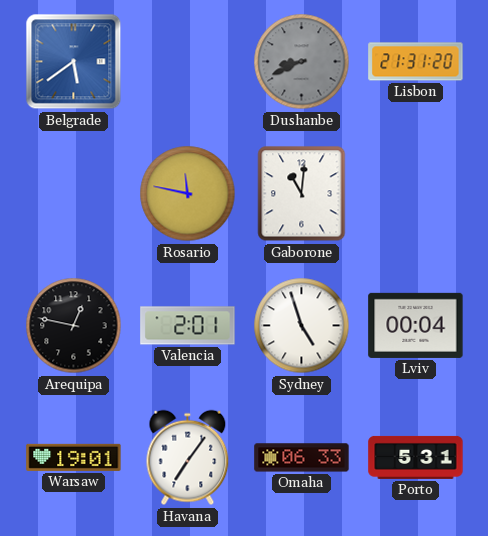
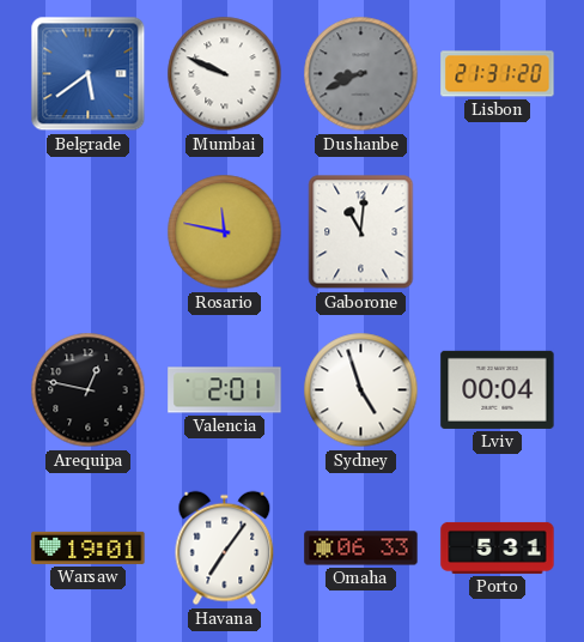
Mumbai: none -> 9:49 (225, 74)
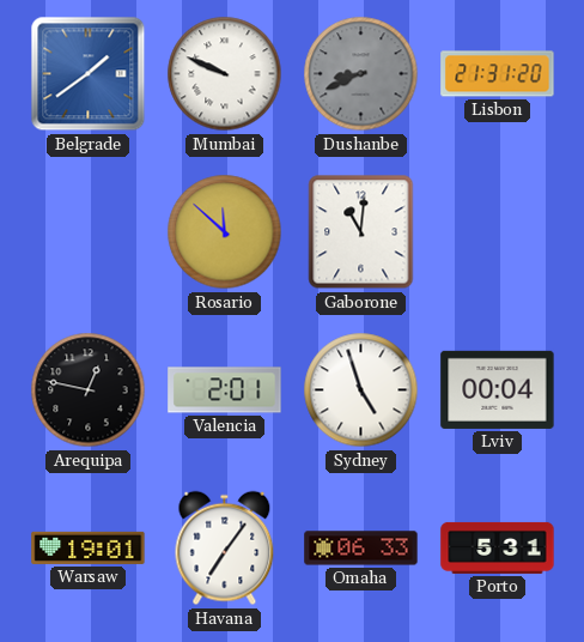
Belgrade: 5:39 -> 1:39 (89, 74)
Rosario: 11:47 -> 11:52 (225, 232)
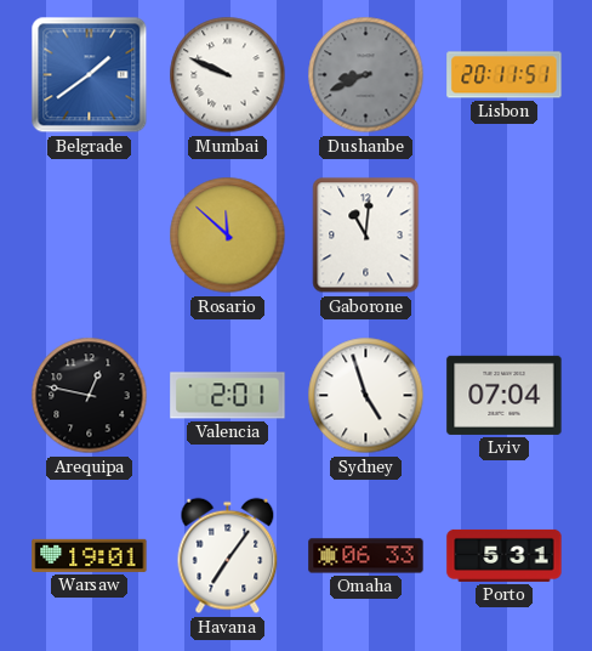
Lisbon: 21:31 -> 20:11 (505, 75)
Lviv: 00:04 -> 07:04 (505, 395)
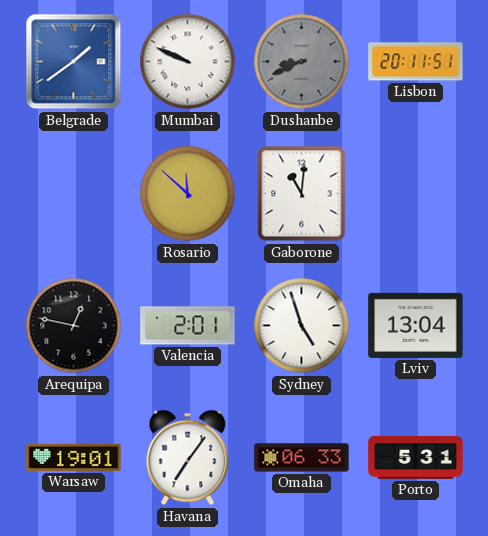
Lviv: 07:04 -> 13:04 (416, 325)
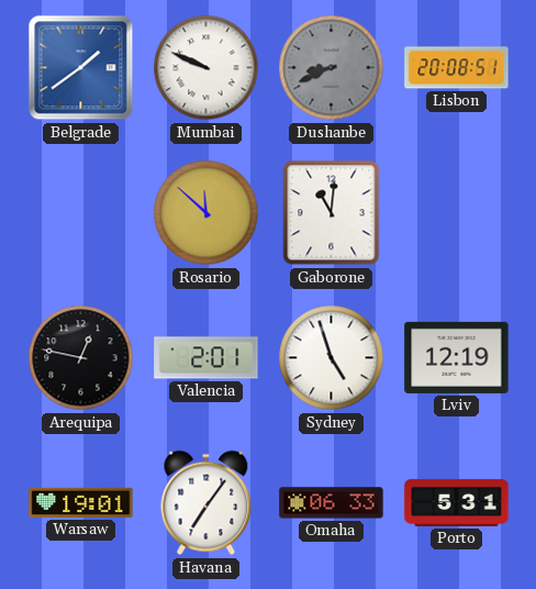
Lisbon: 20:11 -> 20:08 (457, 68)
Lviv: 13:04 -> 12:19 (457, 357)
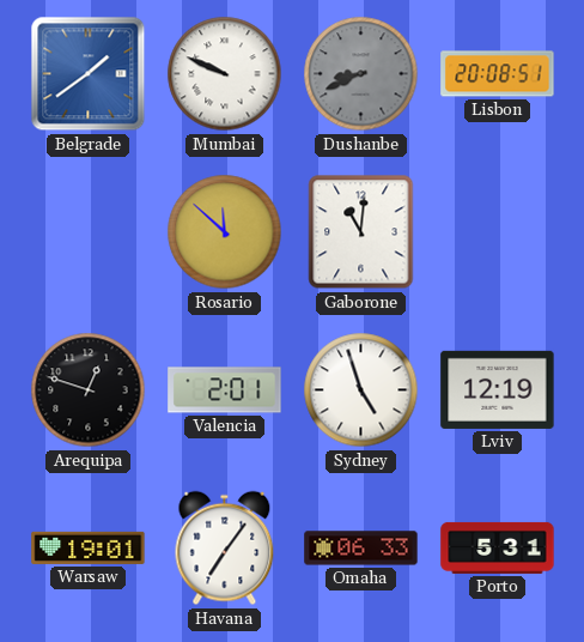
Arequipa: 12:47 -> 12:48 (89, 390)
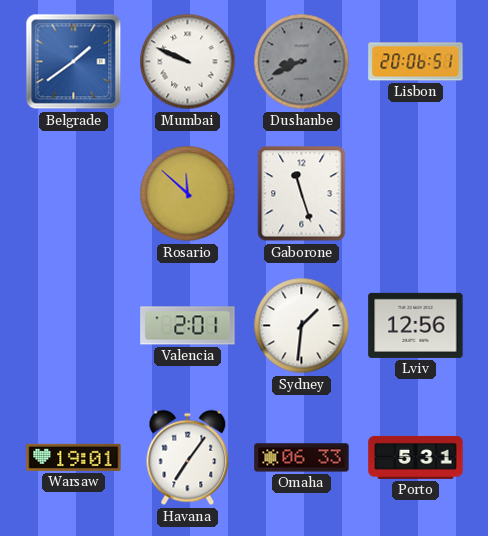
Lisbon: 20:08 -> 20:06 (416, 62)
Gaborone: 11:01 -> 11:27 (302, 194)
Arequipa: 12:48 -> none (89, 390)
Sydney: 4:57 -> 1:31 (302, 326)
Lviv: 12:19 -> 12:56 (416, 325)
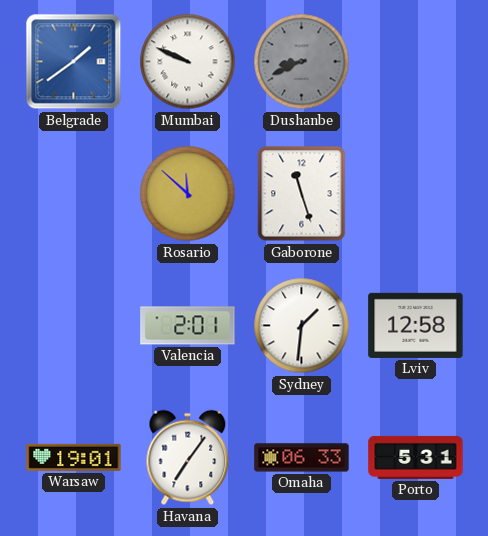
Lisbon: 20:06 -> none (416, 62)
Lviv: 12:56 -> 12:58 (416, 325)
